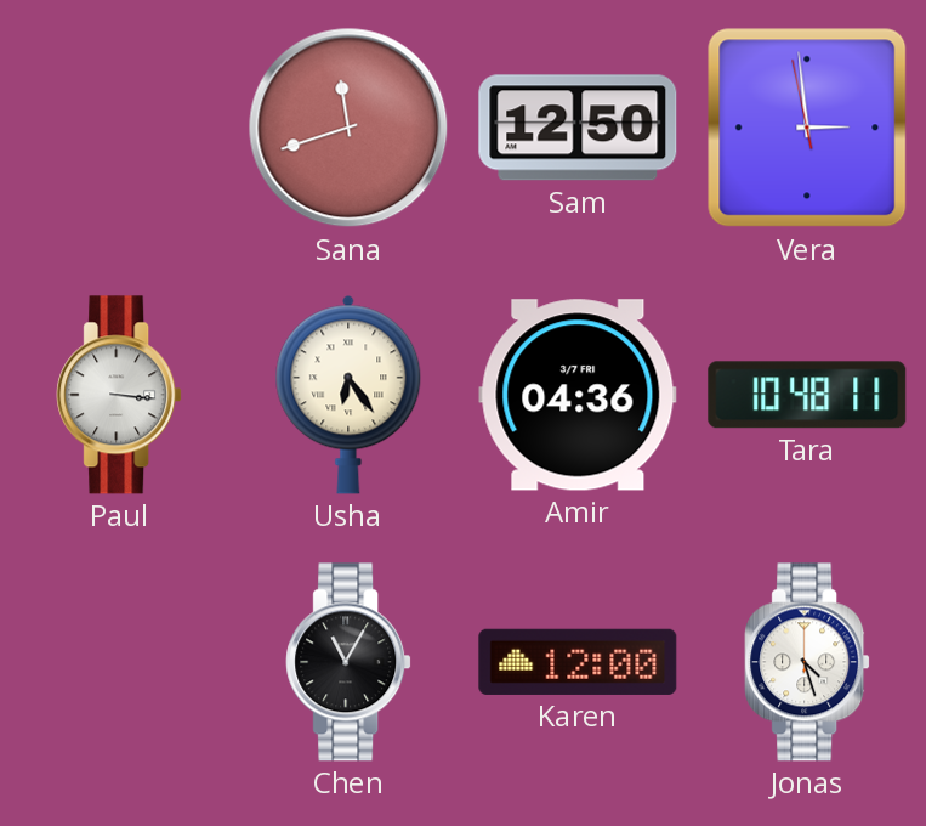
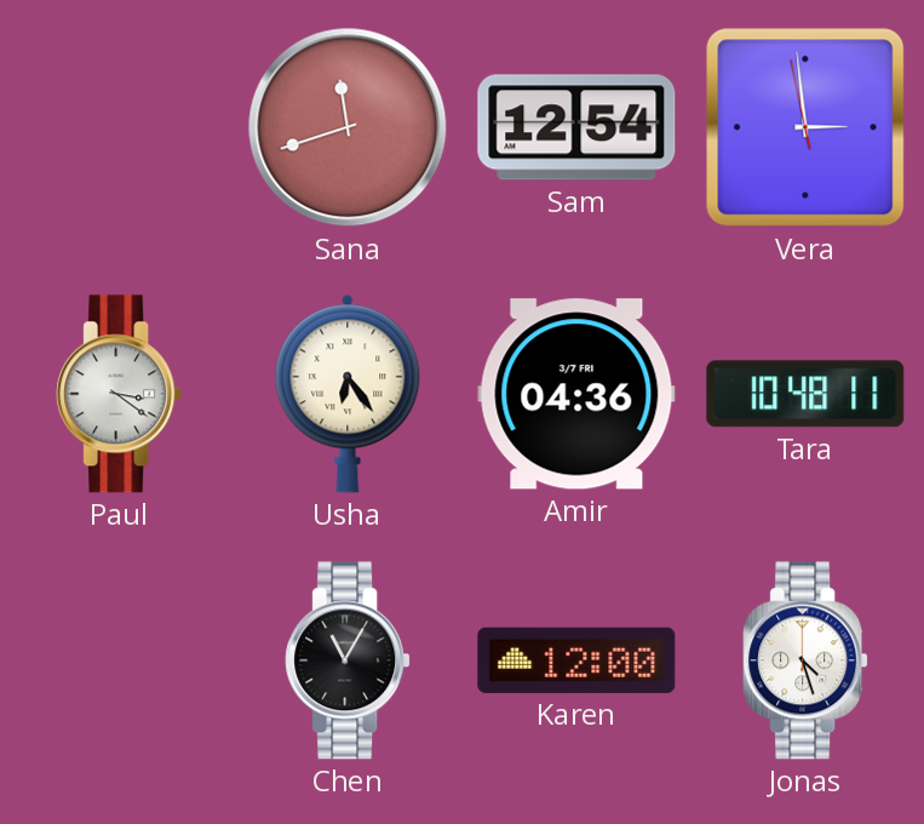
Sam: 12:50 -> 12:54 (576, 127)
Paul: 3:16 -> 3:21 (119, 394)
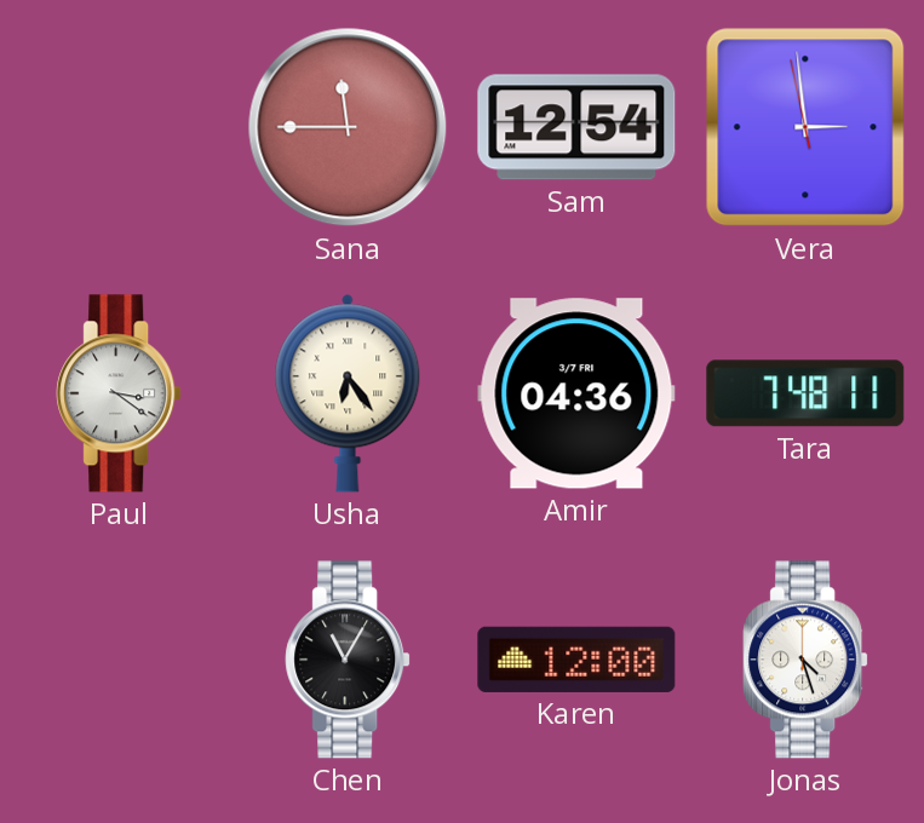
Sana: 11:42 -> 11:45 (348, 127)
Tara: 10:48 -> 7:48 (805, 393)
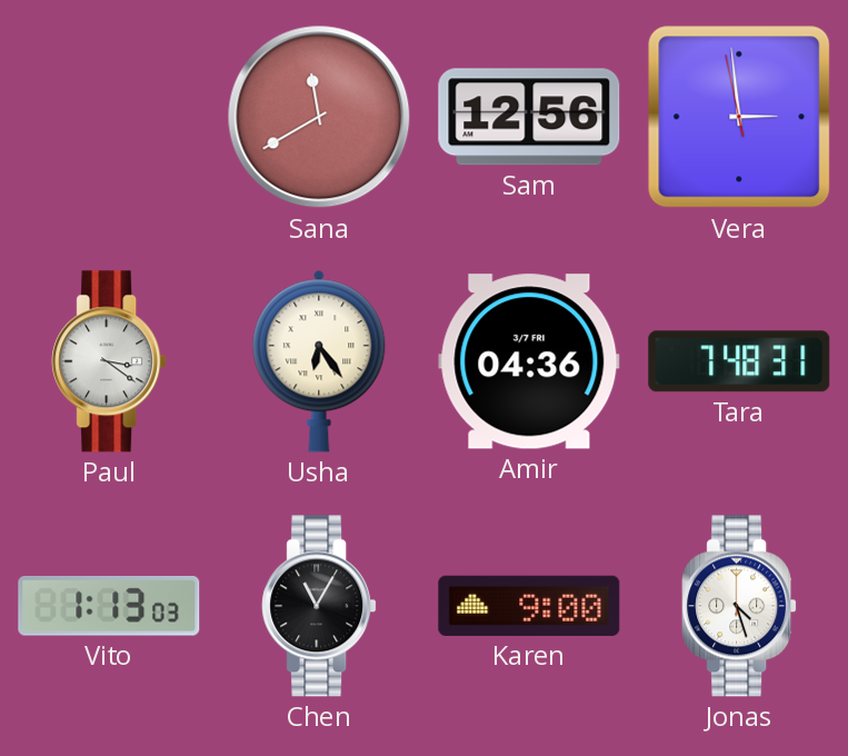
Sana: 11:45 -> 11:40 (319, 117)
Sam: 12:54 -> 12:56 (529, 117)
Tara: 7:48:11 -> 7:48:31 (739, 361)
Vito: none -> 1:13 (109, 607)
Karen: 12:00 -> 9:00 (529, 606)
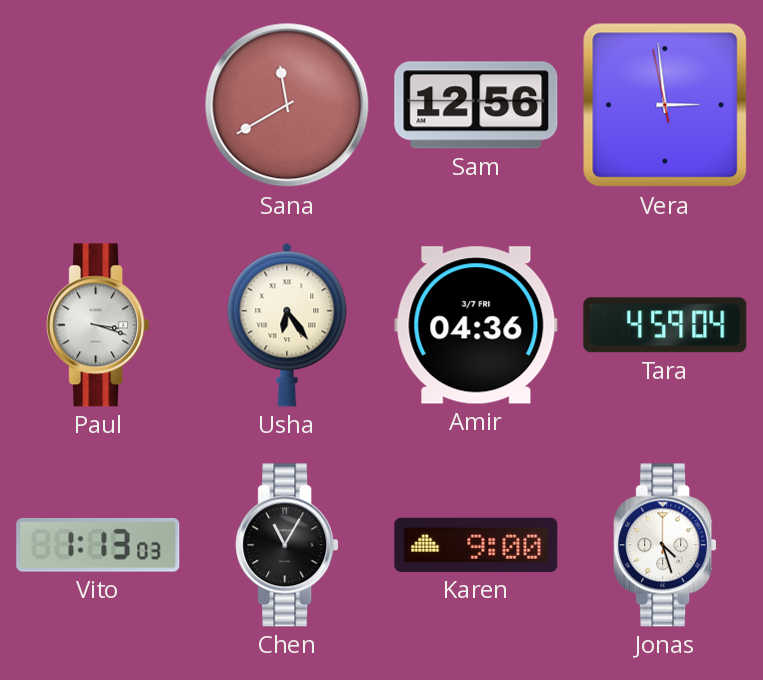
Paul: 3:21 -> 3:18 (98, 325)
Tara: 7:48 -> 4:59 (665, 325)
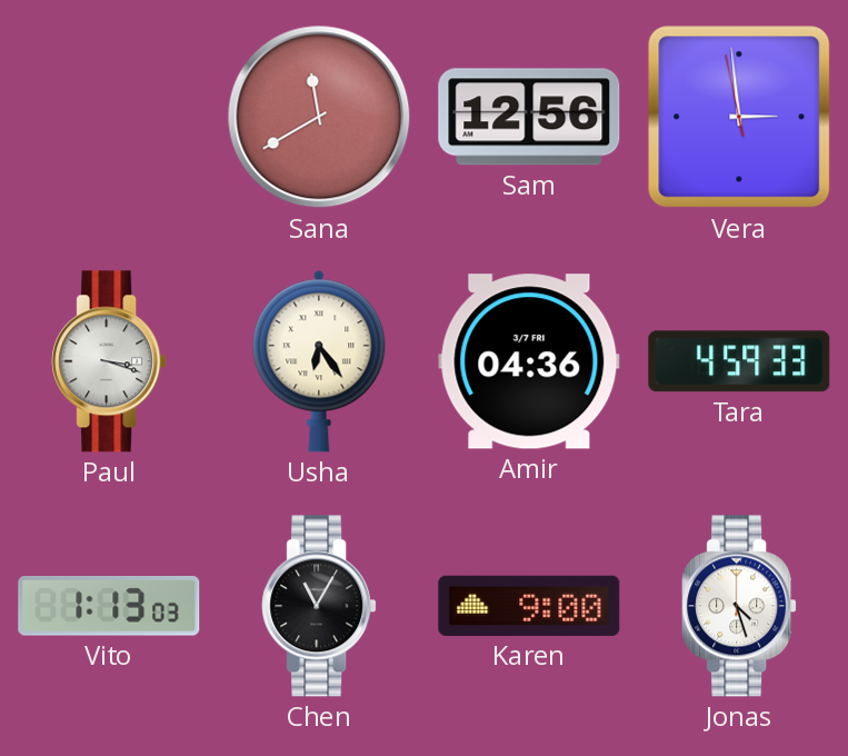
Tara: 4:59:04 -> 4:59:33 (739, 361)
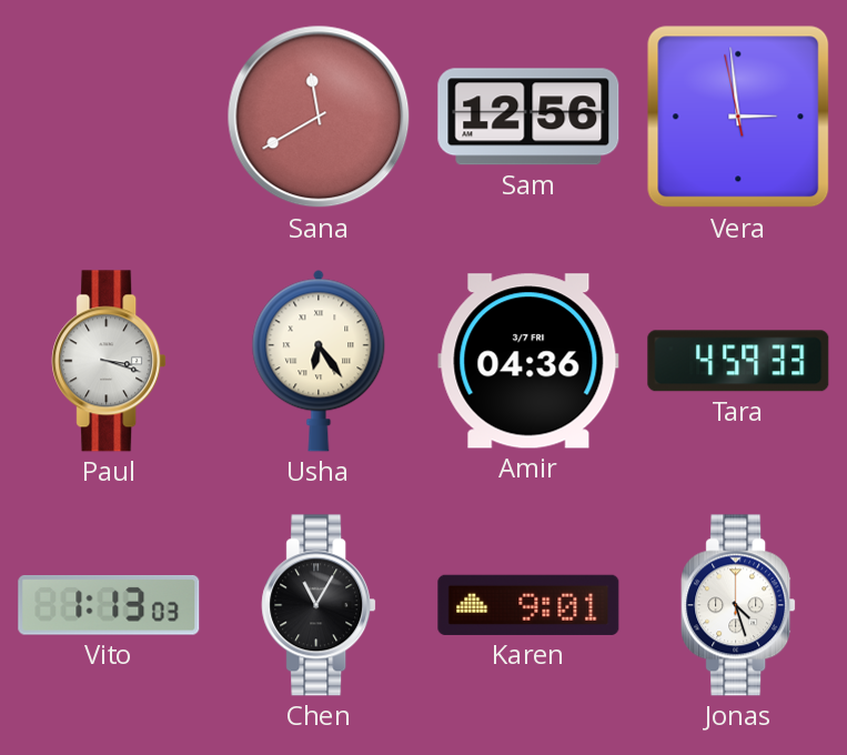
Karen: 9:00 -> 9:01 (528, 605)
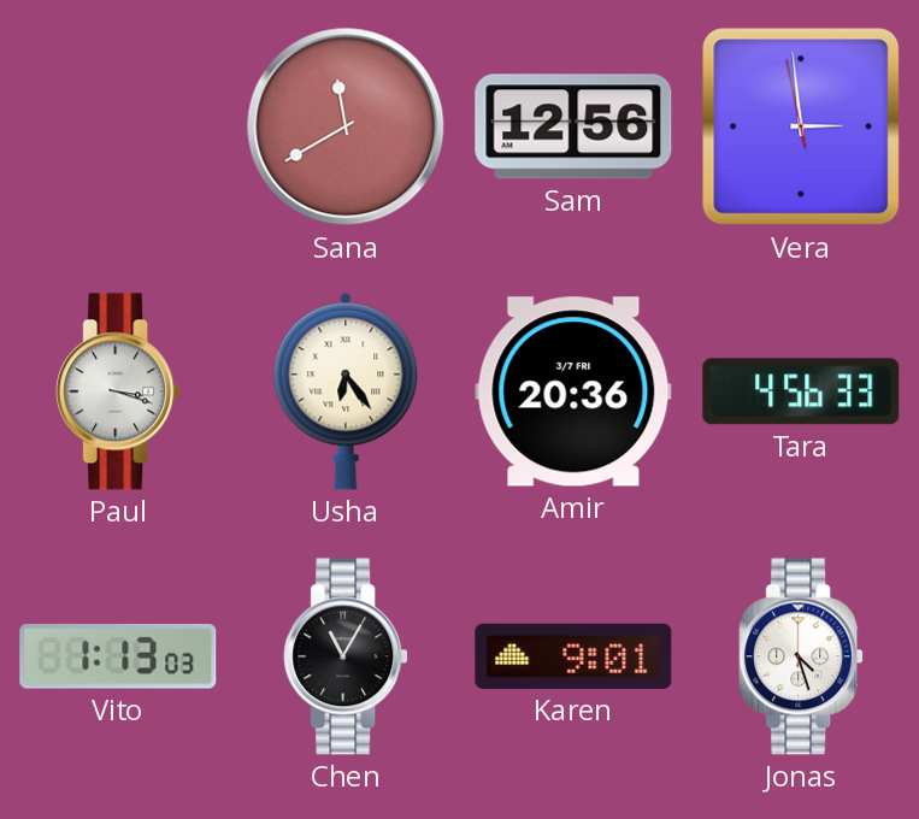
Amir: 04:36 -> 20:36 (573, 391)
Tara: 4:59 -> 4:56 (801, 391)
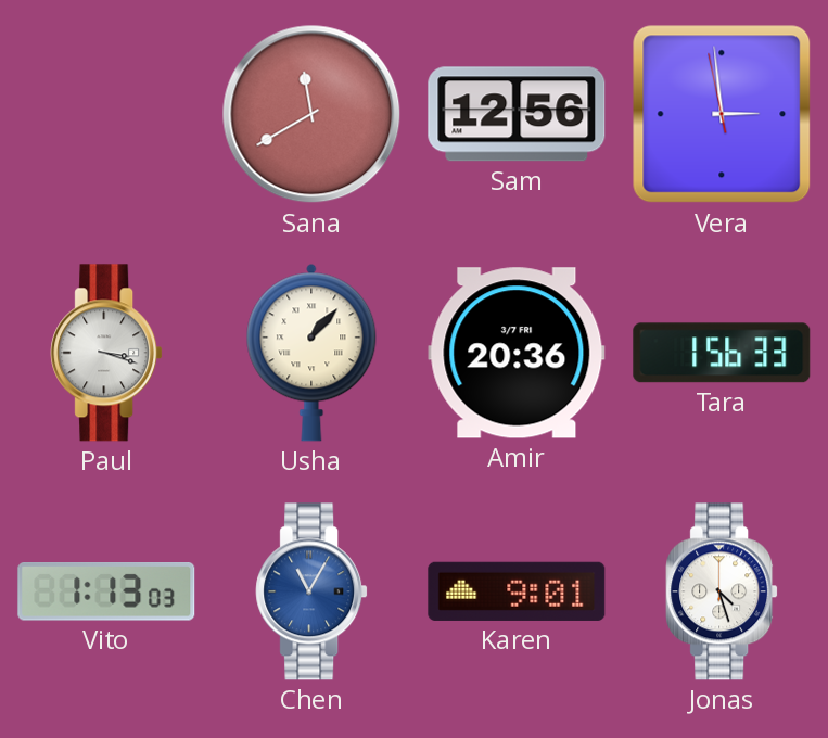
Usha: 6:24 -> 1:07 (311, 353)
Tara: 4:56 -> 1:56 (722, 353)
Chen dial: black -> blue (311, 591)
